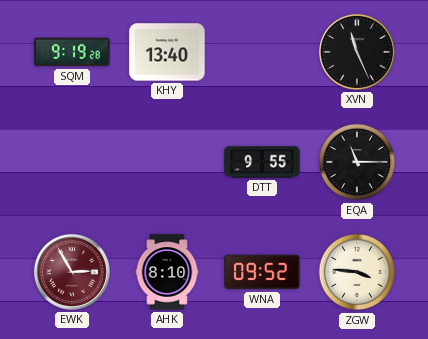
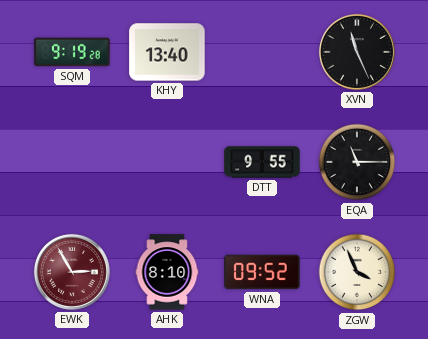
ZGW: 3:46 -> 3:56 (357, 272)
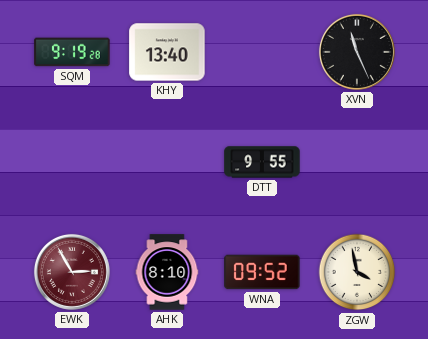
EQA: 11:15 -> none (357, 162)
ZGW: 3:56 -> 3:58 (357, 272)
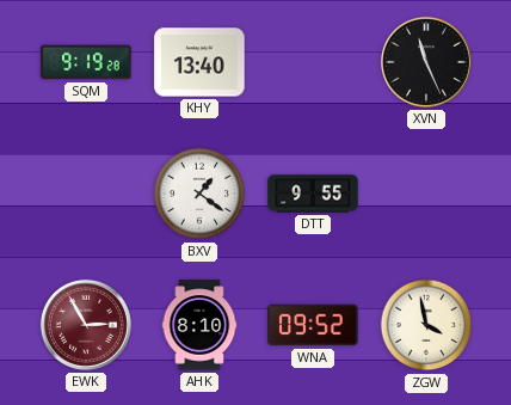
BXV: none -> 1:21 (199, 194)
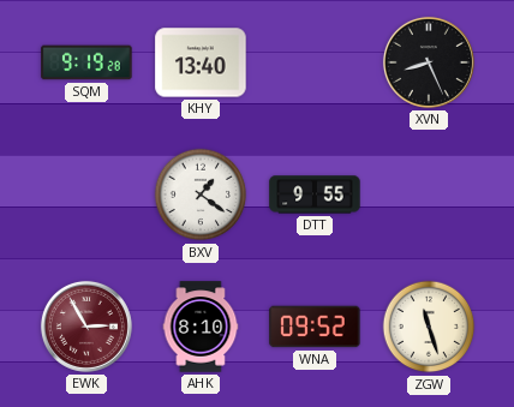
XVN: 11:26 -> 8:26 (429, 62)
ZGW: 3:58 -> 11:27 (429, 327)
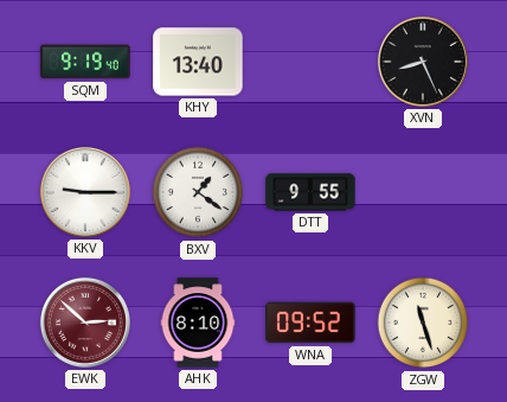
SQM: 9:19:28 -> 9:19:40 (85, 62)
KKV: none -> 9:15 (85, 192)
EWK: 2:55 -> 2:52 (85, 323)
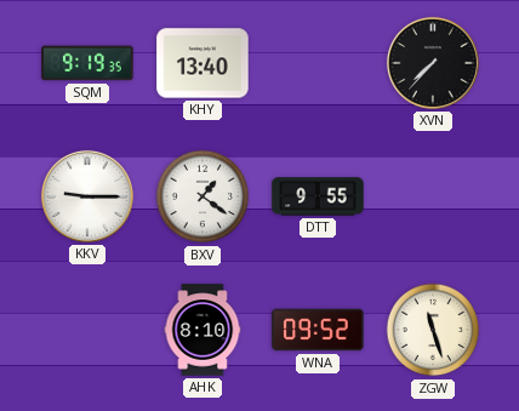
SQM: 9:19:40 -> 9:19:35 (87, 63)
XVN: 8:26 -> 7:37 (433, 63)
EWK: 2:52 -> none (85, 323)
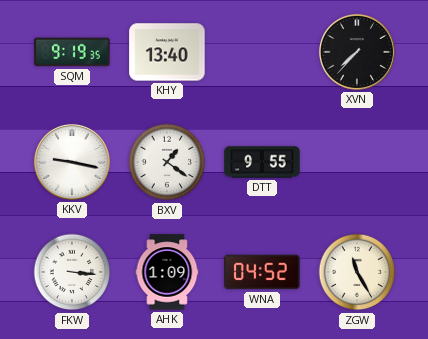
KKV: 9:15 -> 9:17 (72, 162)
FKW: none -> 3:16 (72, 272)
AHK: 8:10 -> 1:09 (167, 272)
WNA: 09:52 -> 04:52 (262, 272)
ZGW: 11:27 -> 11:25 (357, 272)
